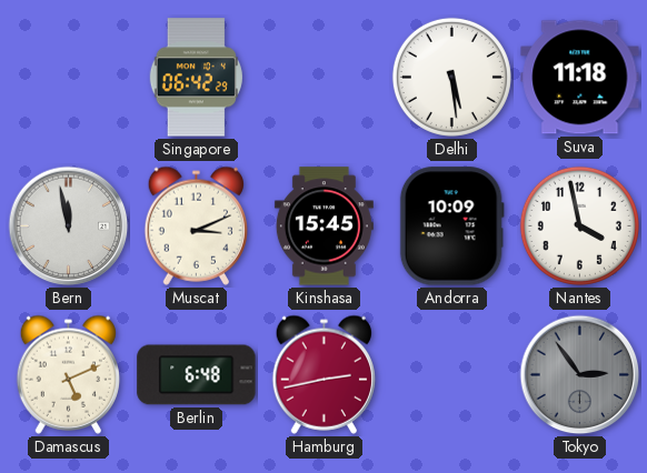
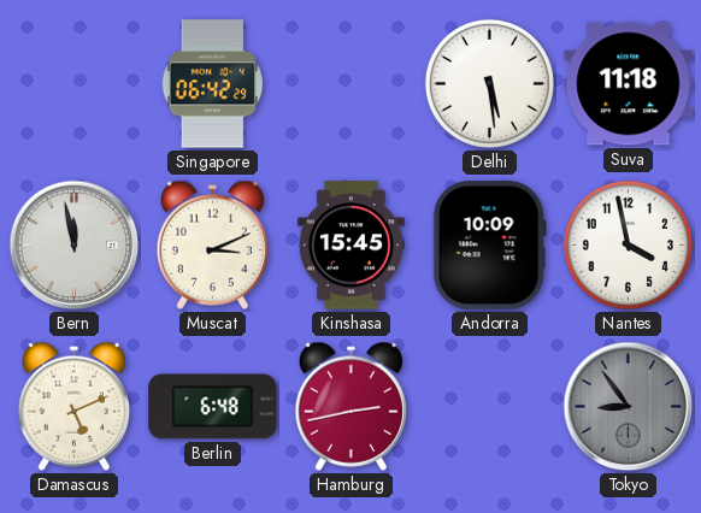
Tokyo: 2:54 -> 8:54 (629, 407)
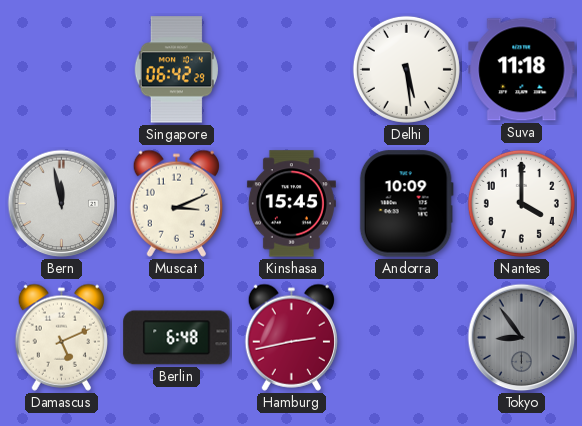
Nantes: 3:58 -> 4:00 (521, 203)
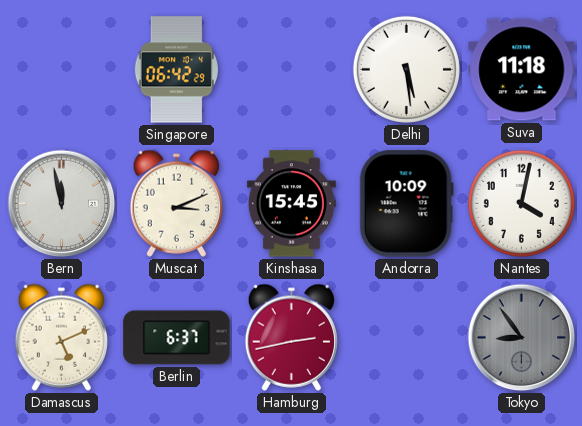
Nantes: 4:00 -> 4:02 (521, 203)
Berlin: 6:48 -> 6:37 (177, 338)
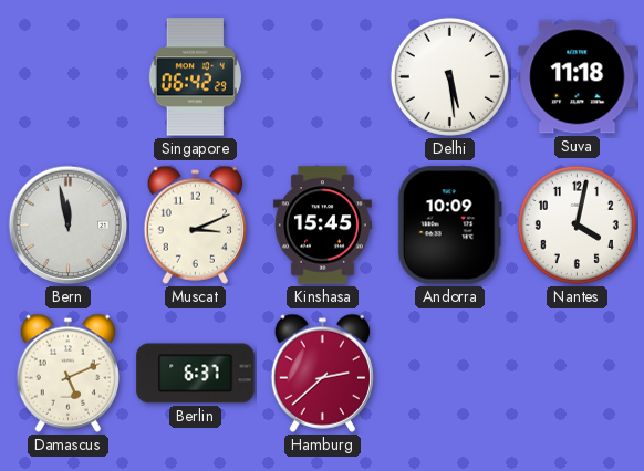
Hamburg: 2:43 -> 2:38 (322, 373)
Tokyo: 8:54 -> none (522, 338)
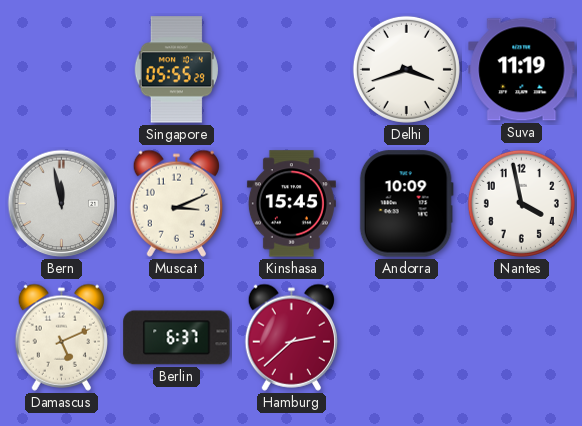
Singapore: 06:42 -> 05:55 (176, 70)
Delhi: 5:29 -> 3:42 (406, 69)
Suva: 11:18 -> 11:19 (522, 70)
Nantes: 4:02 -> 3:58 (521, 203)
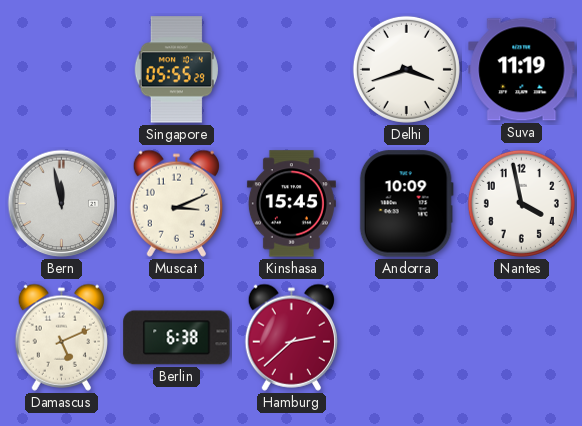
Berlin: 6:37 -> 6:38 (177, 338)
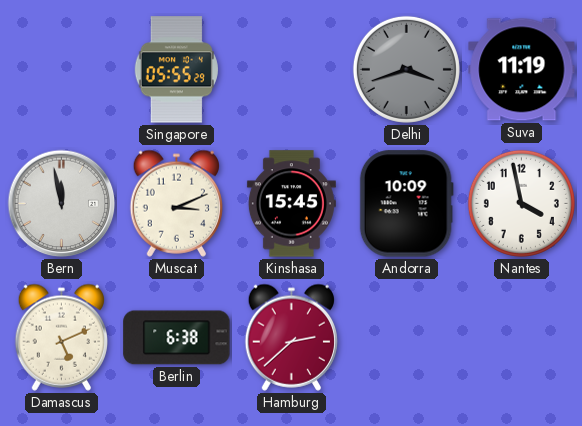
Delhi dial: white -> grey (406, 69)
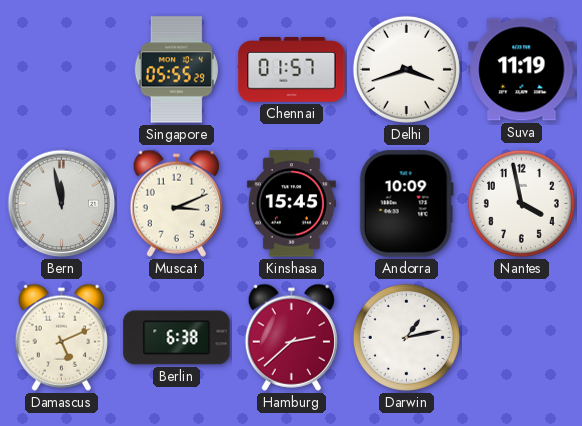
Chennai: none -> 01:57 (292, 70)
Delhi dial: grey -> white (406, 69)
Darwin: none -> 1:13 (406, 337)
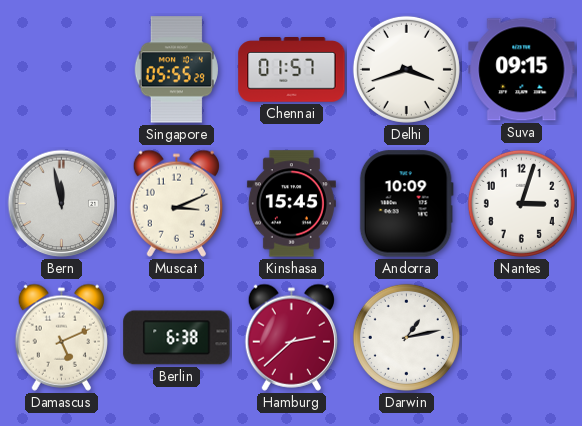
Suva: 11:19 -> 09:15 (522, 70)
Nantes: 3:58 -> 3:03 (521, 203)
